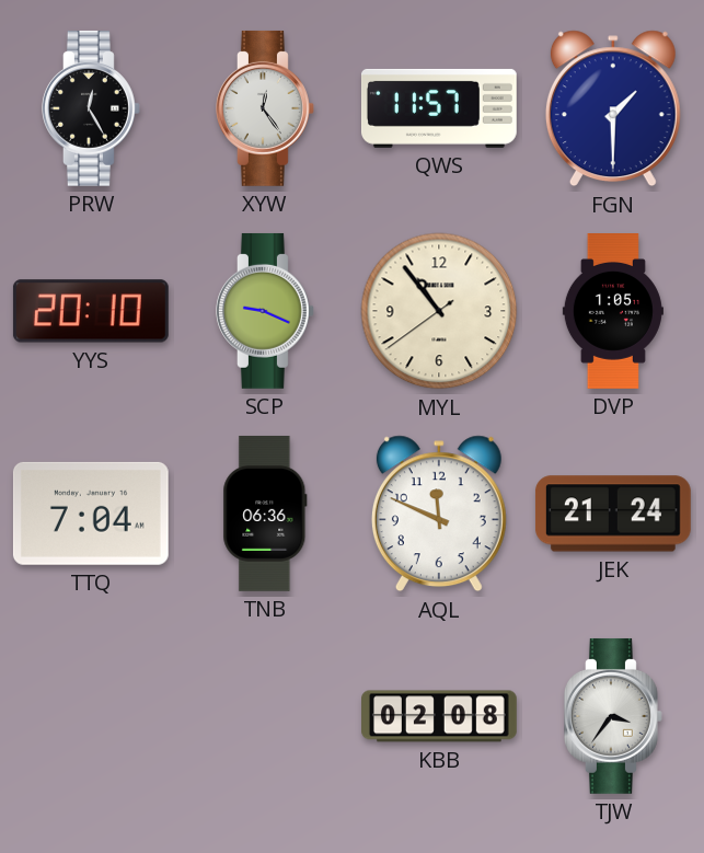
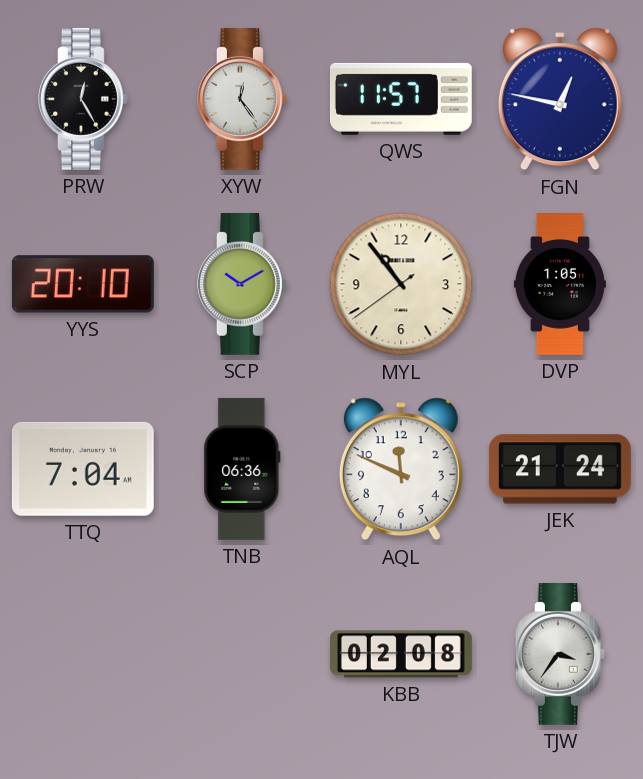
FGN: 1:30 -> 12:47 (560, 99)
SCP: 9:19 -> 10:10 (243, 284)
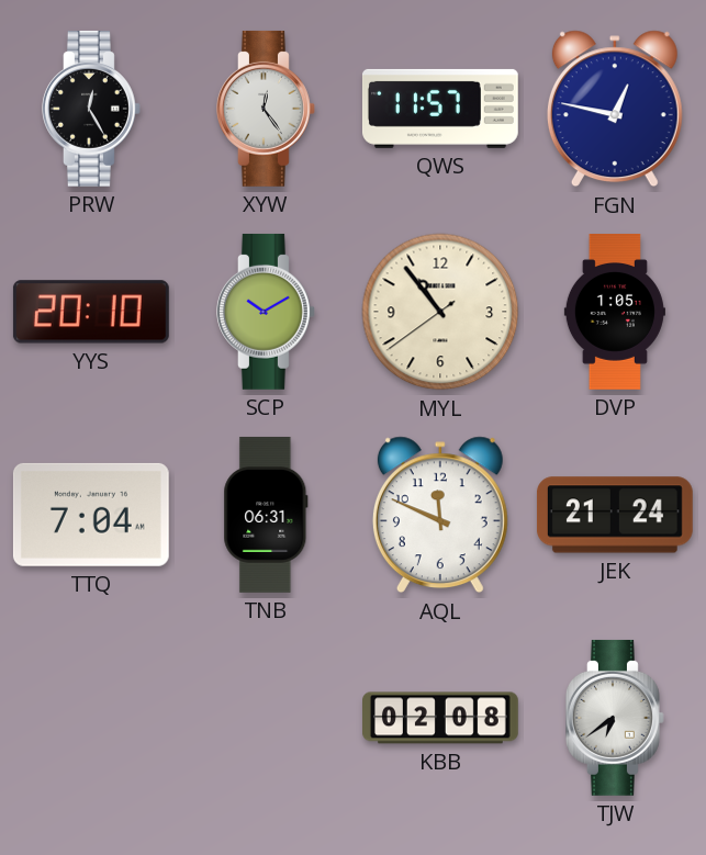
TNB: 06:36 -> 06:31 (266, 515)
TJW: 3:36 -> 6:39 (616, 718)
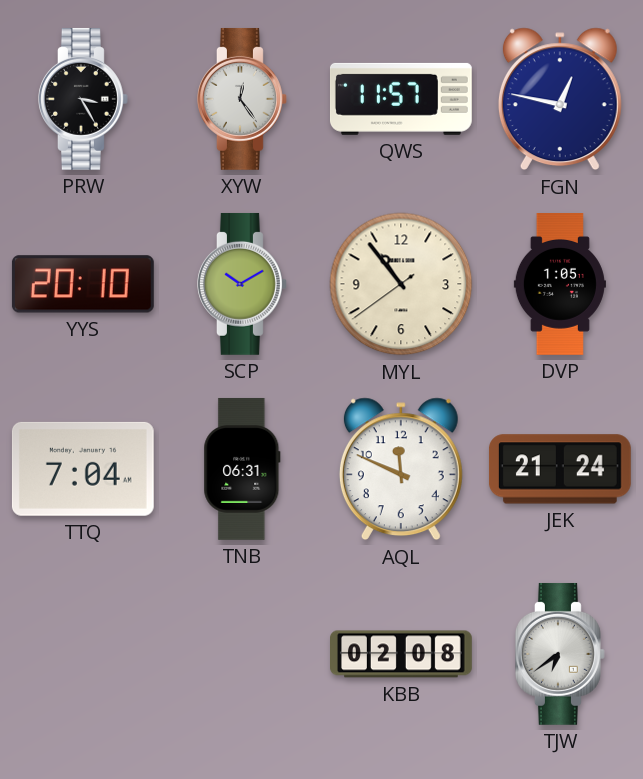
PRW: 12:25 -> 3:25 (84, 99)
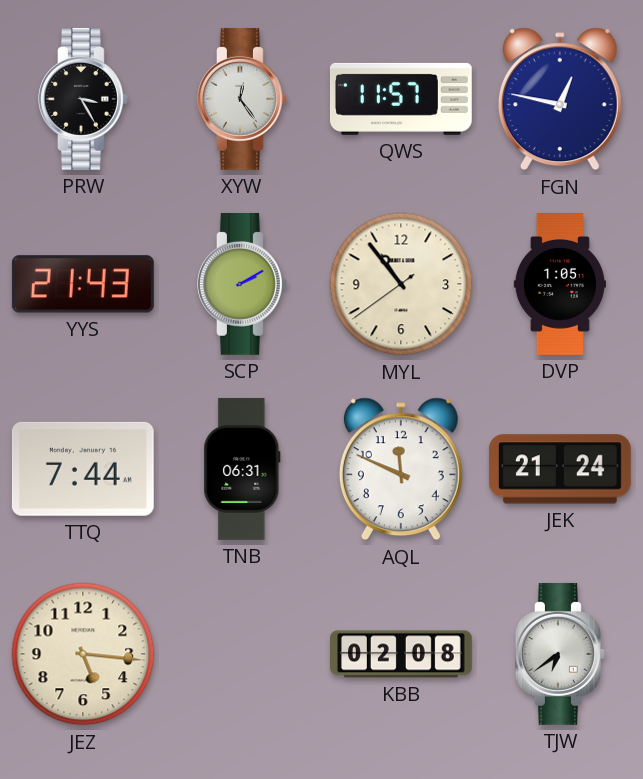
YYS: 20:10 -> 21:43 (83, 284)
SCP: 10:10 -> 2:10 (243, 284)
TTQ: 7:04 -> 7:44 (83, 469)
JEZ: none -> 5:16 (83, 654)
